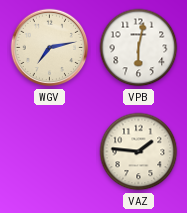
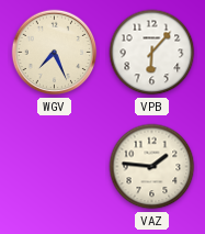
WGV: 7:13 -> 7:26 (55, 53)
VPB: 6:02 -> 6:07 (152, 53)
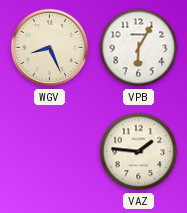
WGV: 7:26 -> 8:26 (50, 48)
VPB: 6:07 -> 6:05 (139, 48)
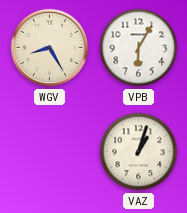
WGV: 8:26 -> 8:25 (50, 48)
VAZ: 1:46 -> 1:03 (139, 152)
